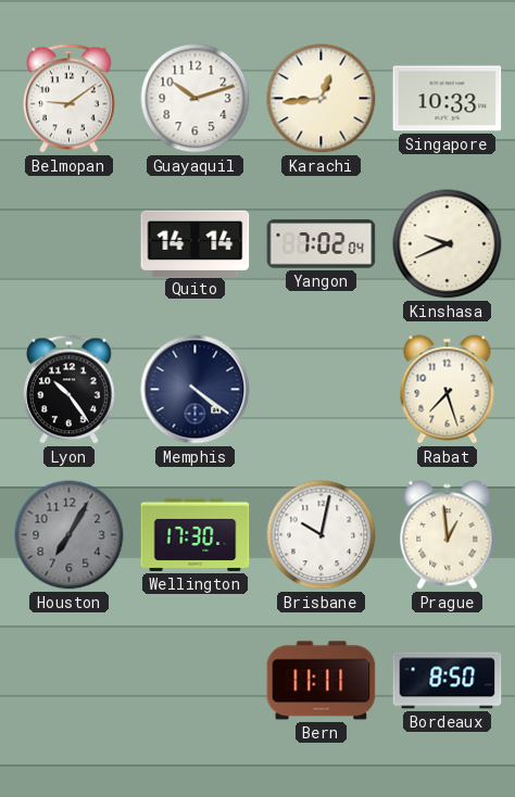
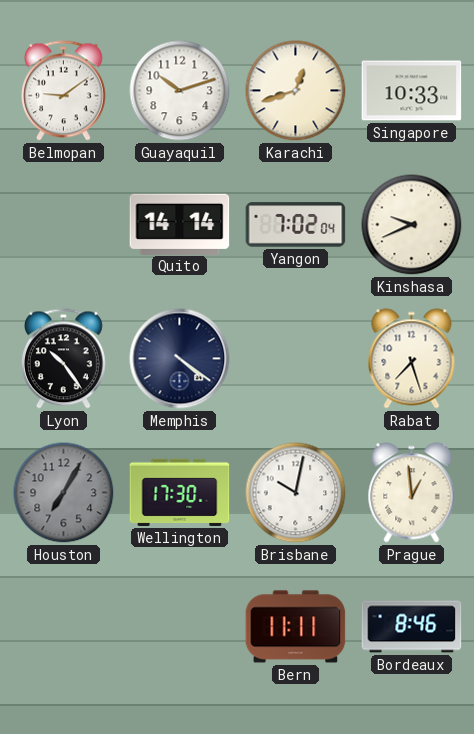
Karachi: 12:44 -> 12:42 (296, 91)
Bordeaux: 8:50 -> 8:46 (412, 627)
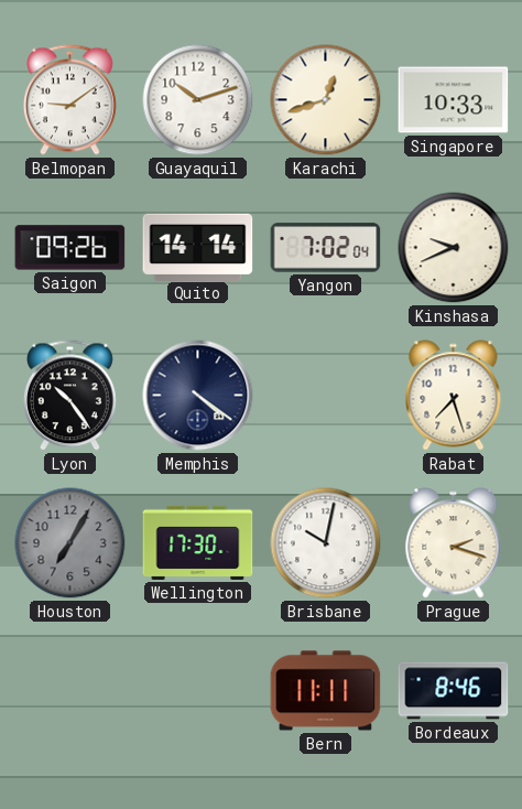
Saigon: none -> 09:26 (70, 248)
Prague: 12:59 -> 2:18 (454, 543)
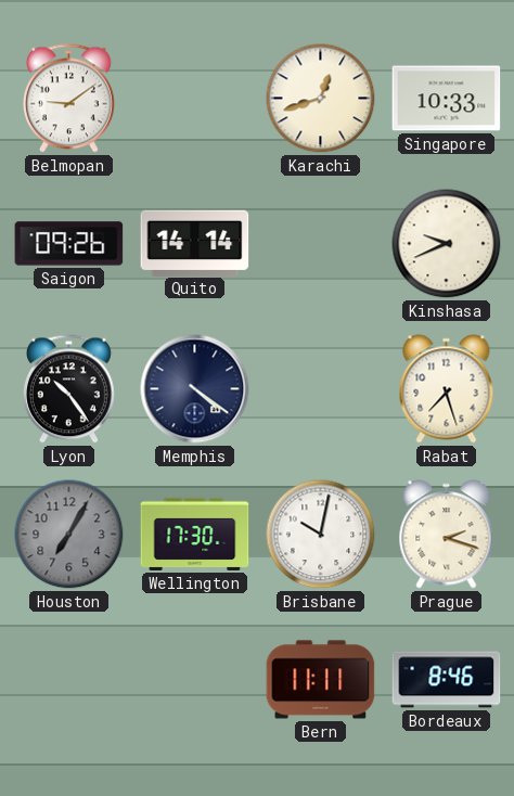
Guayaquil: 10:12 -> none (198, 100)
Yangon: 7:02 -> none (326, 248)
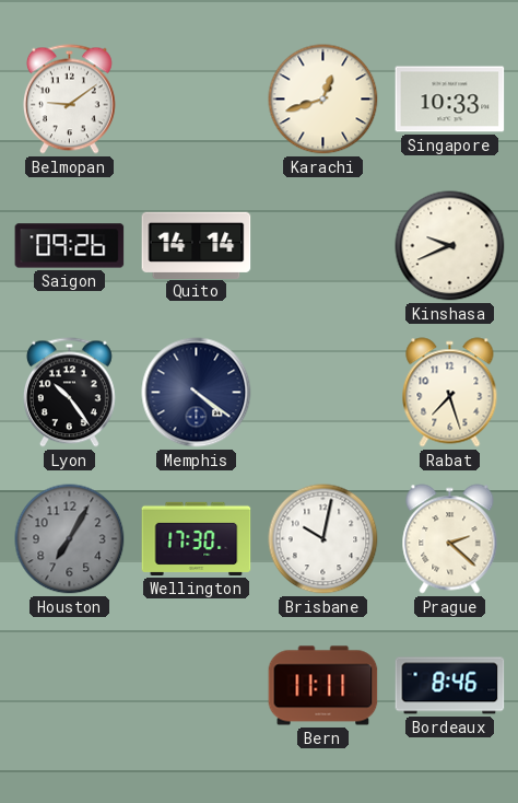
Prague: 2:18 -> 2:22 (450, 539)
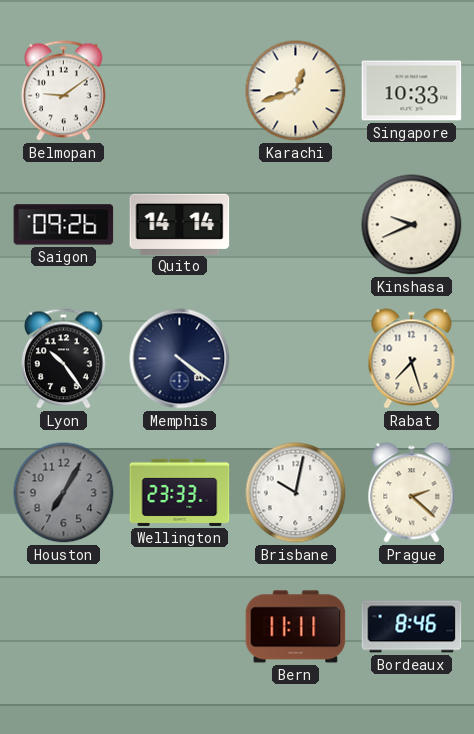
Wellington: 17:30 -> 23:33 (180, 492)
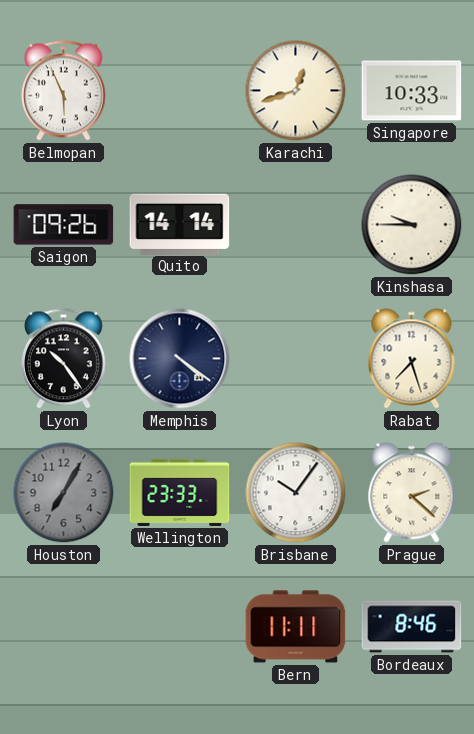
Belmopan: 9:09 -> 5:56 (63, 91)
Kinshasa: 9:41 -> 9:45 (412, 225)
Brisbane: 10:02 -> 10:06 (296, 493)
